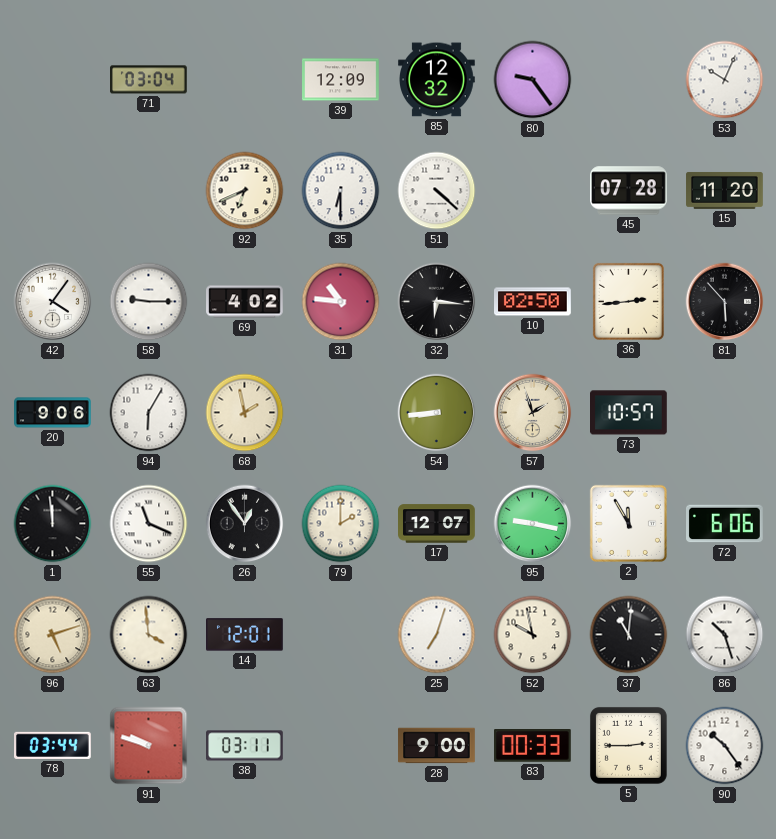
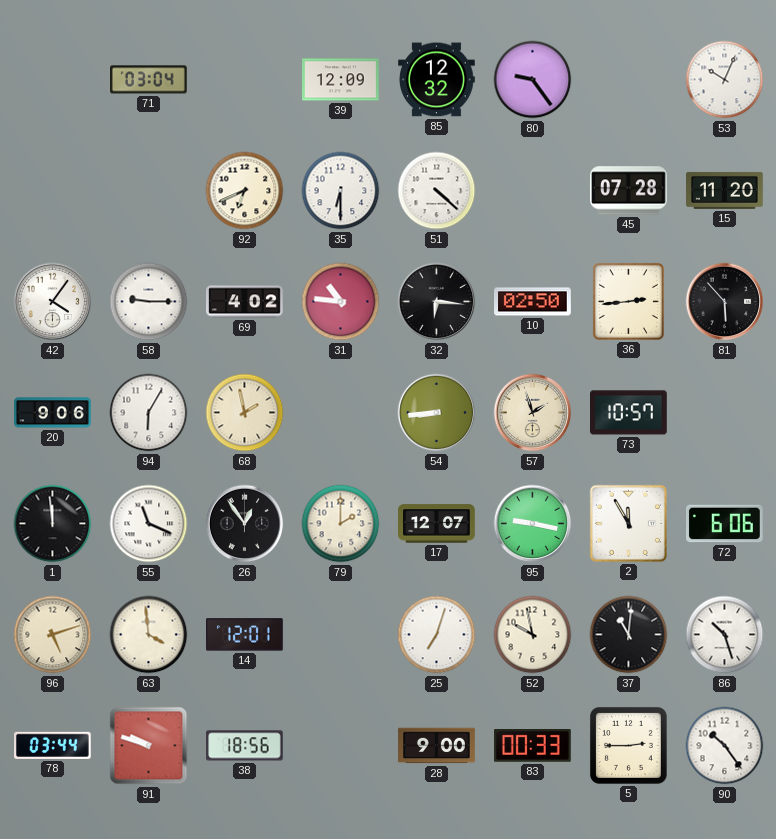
38: 03:11 -> 18:56 (245, 746)
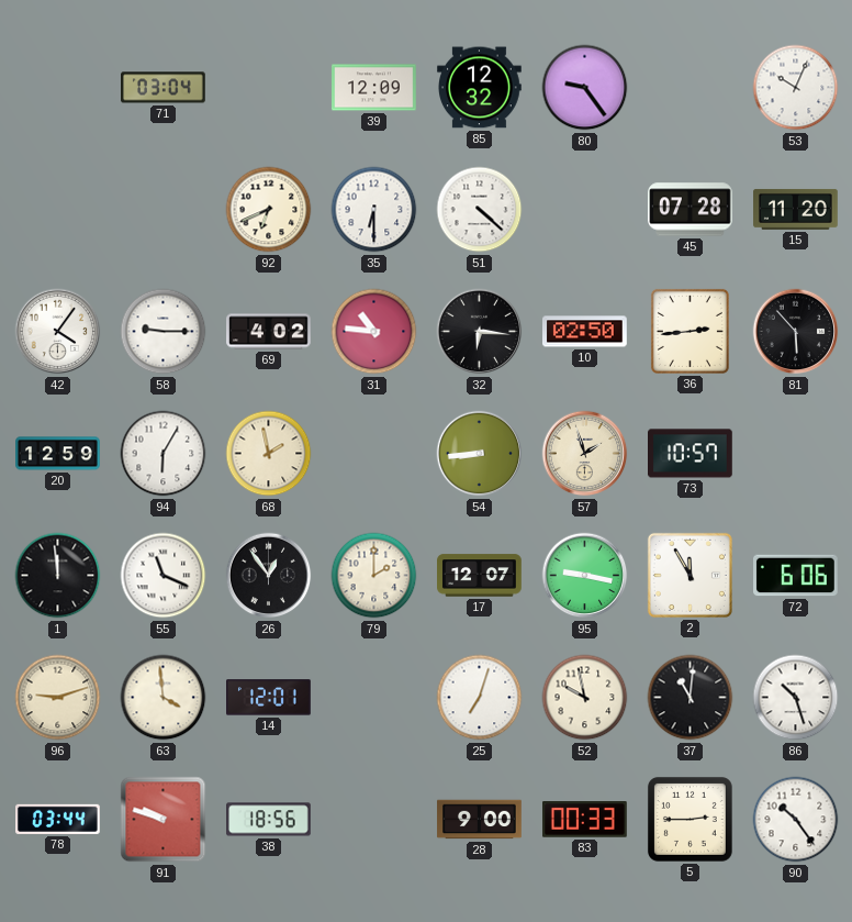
20: 9:06 -> 12:59 (58, 454)
96: 5:12 -> 9:12 (58, 698)
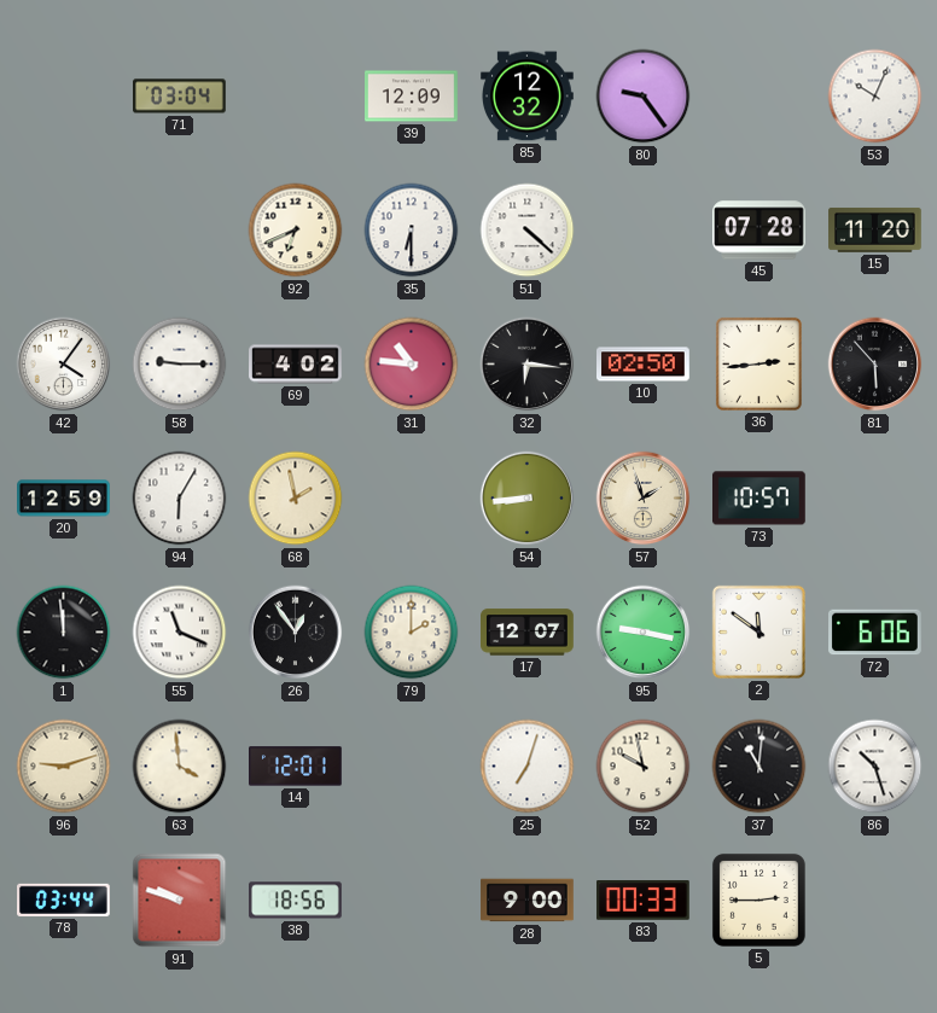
2: 11:55 -> 11:51 (758, 631)
90: 10:24 -> none (796, 820)
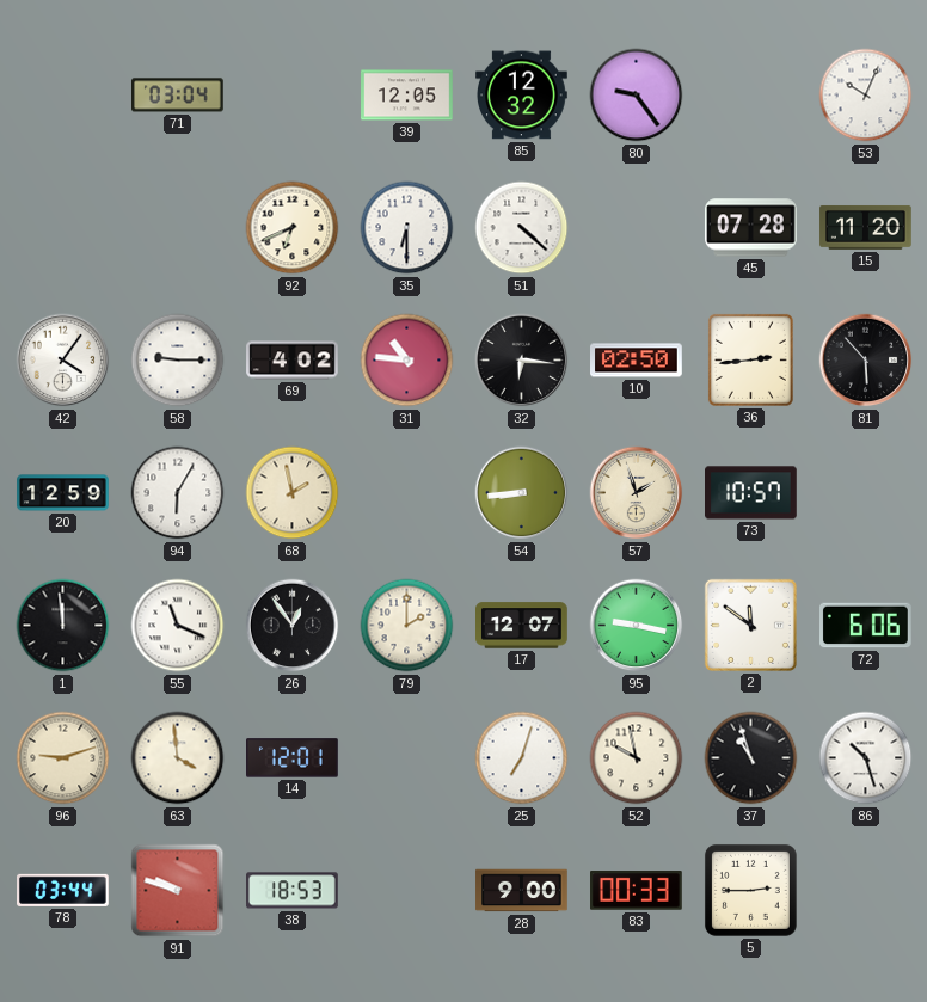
39: 12:09 -> 12:05 (407, 96)
37: 11:01 -> 10:57 (751, 758)
38: 18:56 -> 18:53 (293, 891)
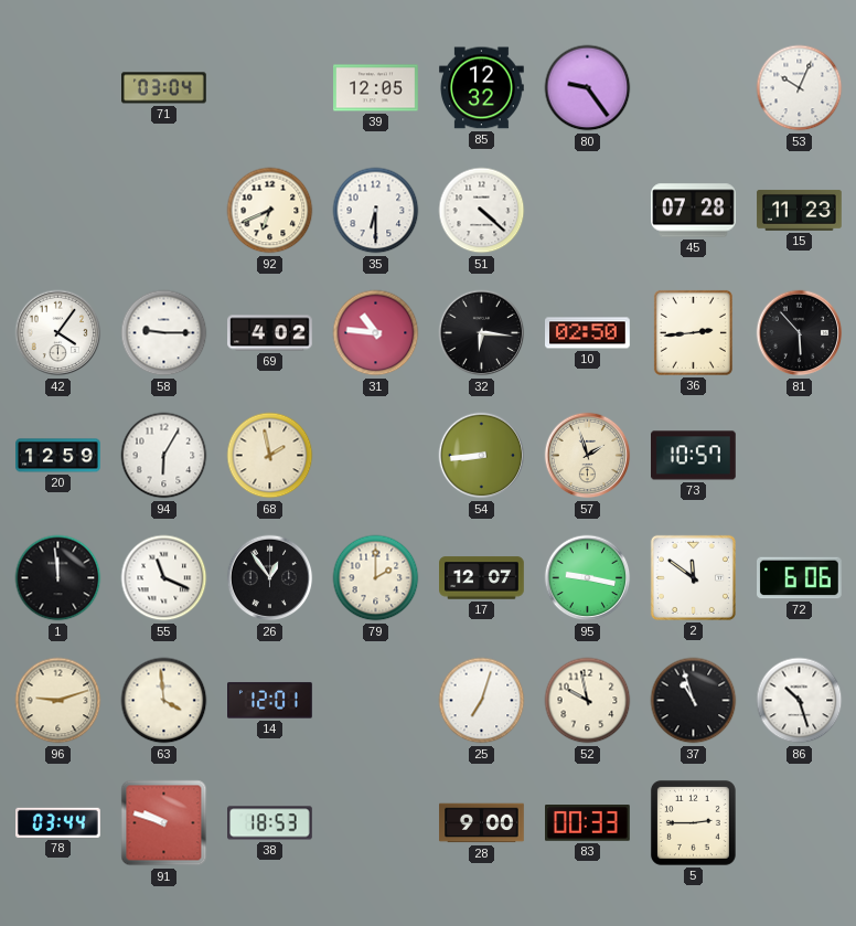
15: 11:20 -> 11:23 (800, 210)
